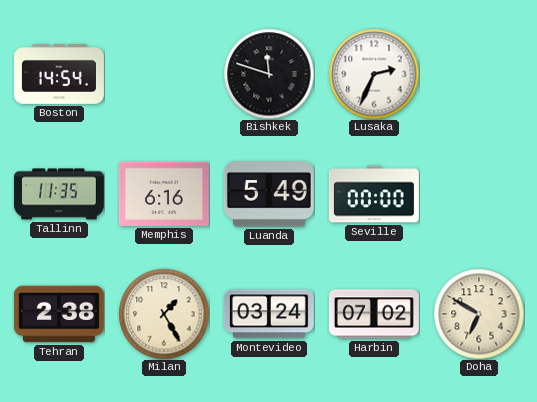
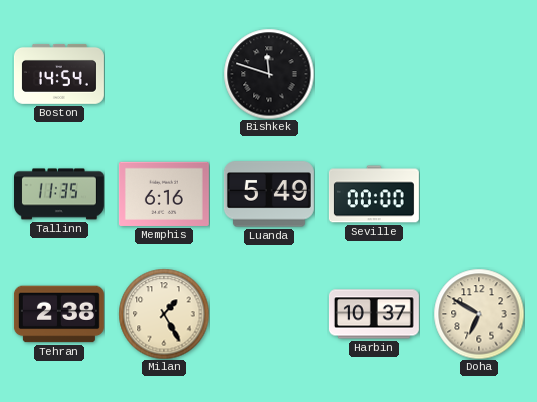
Lusaka: 2:34 -> none (374, 74)
Montevideo: 03:24 -> none (269, 314)
Harbin: 07:02 -> 10:37 (374, 314)
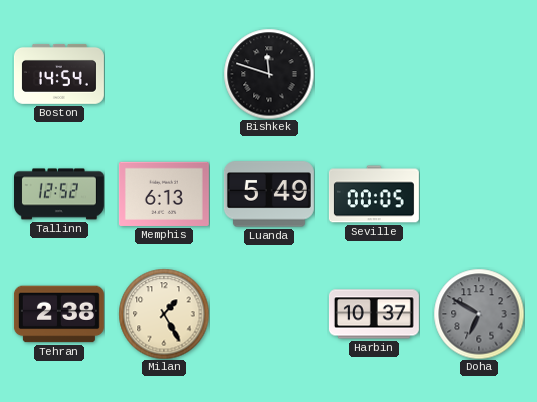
Tallinn: 11:35 -> 12:52 (59, 194)
Memphis: 6:16 -> 6:13 (164, 194)
Seville: 00:00 -> 00:05 (374, 194)
Doha dial: cream -> grey (479, 314)
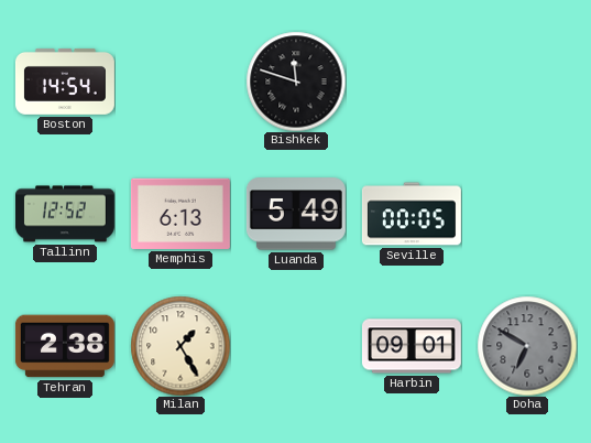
Harbin: 10:37 -> 09:01 (412, 346)
